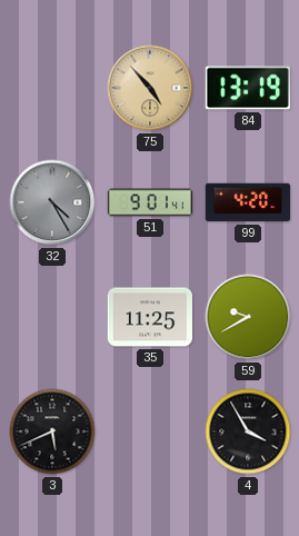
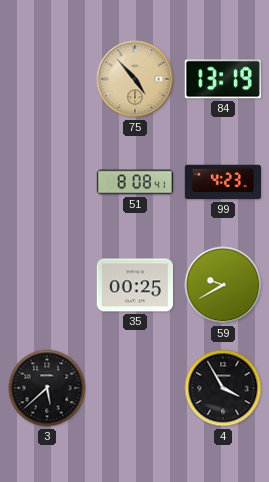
32: 4:25 -> none (52, 202)
51: 9:01 -> 8:08 (134, 182)
99: 4:20 -> 4:23 (222, 182)
35: 11:25 -> 00:25 (134, 285)
3: 5:41 -> 5:38 (47, 388)
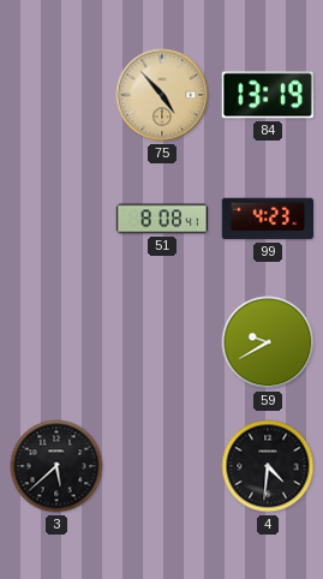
35: 00:25 -> none (134, 285)
4: 3:55 -> 4:31 (268, 466)
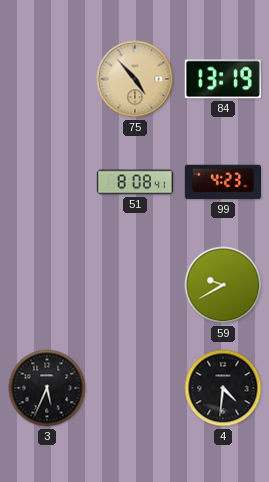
3: 5:38 -> 5:34 (47, 388)
